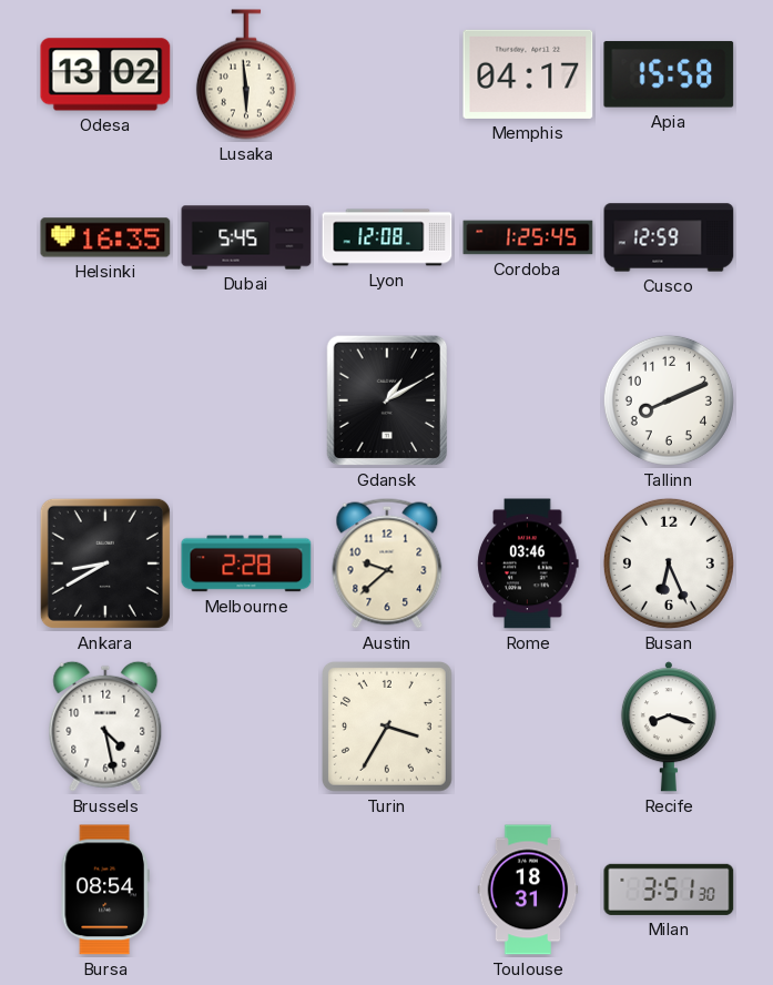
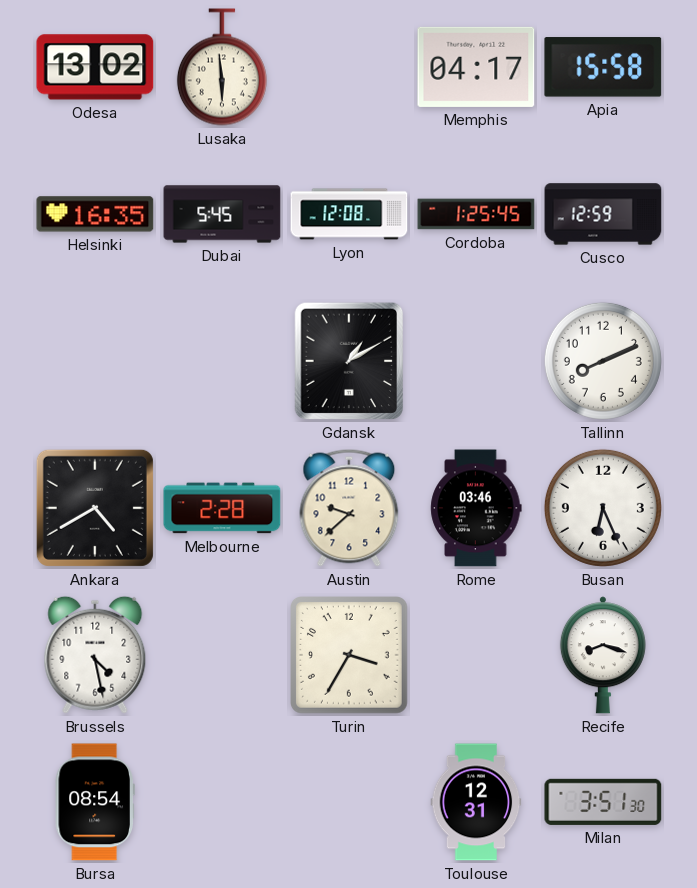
Ankara: 8:40 -> 4:40 (95, 508)
Toulouse: 18:31 -> 12:31 (476, 802)
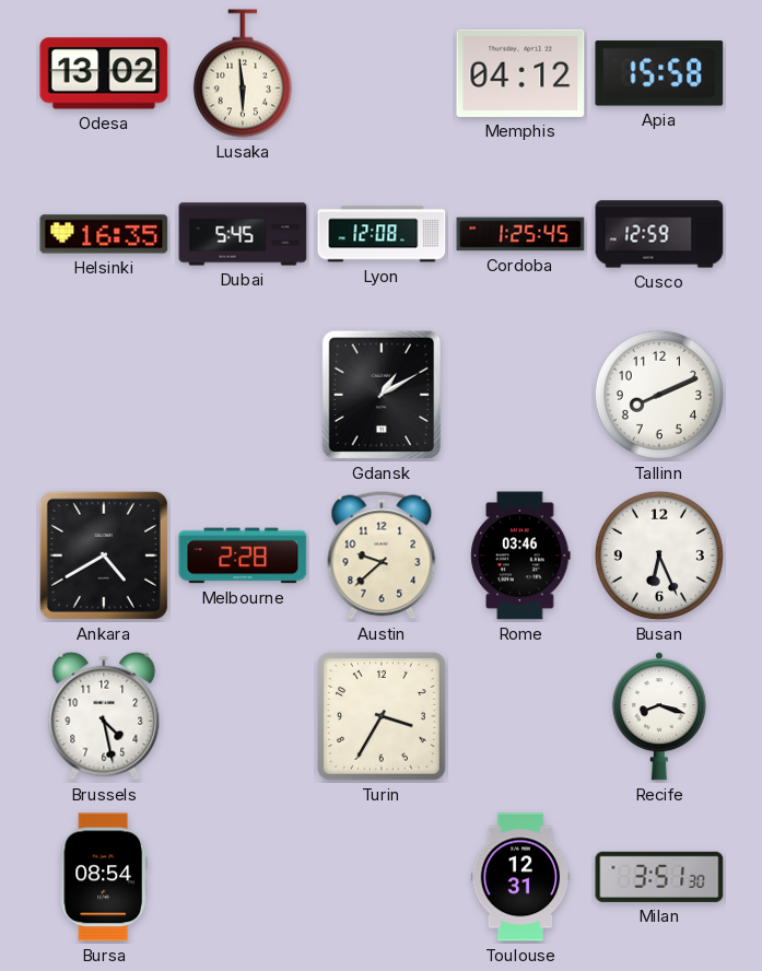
Memphis: 04:17 -> 04:12 (520, 73)
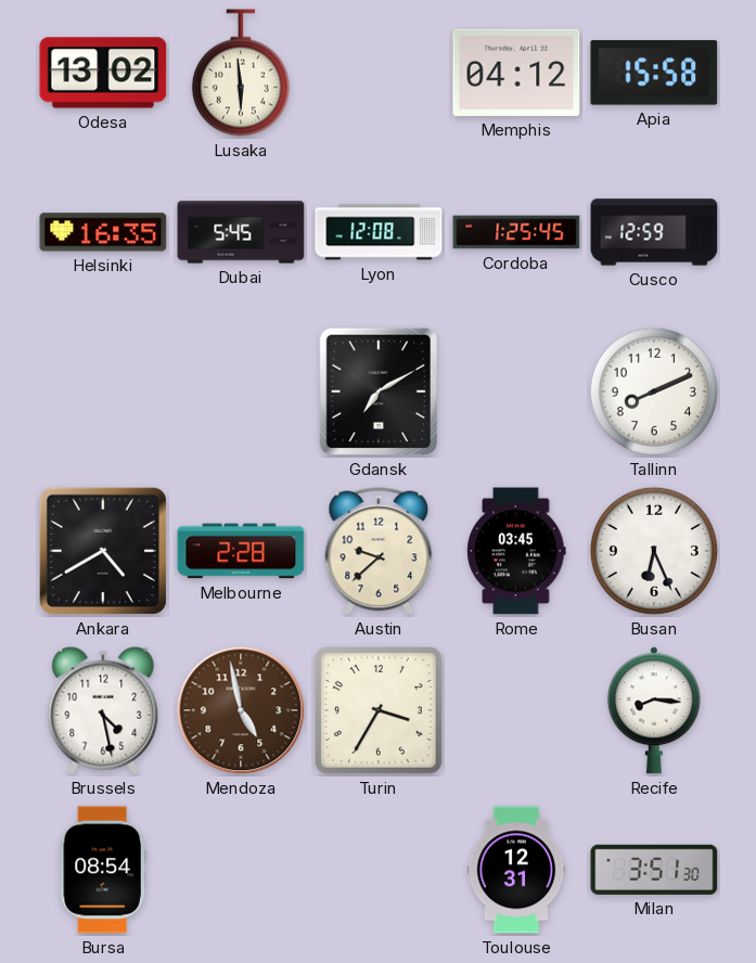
Gdansk: 1:10 -> 7:10 (379, 391)
Rome: 03:46 -> 03:45 (516, 551)
Mendoza: none -> 4:58 (241, 710)
Recife: 8:18 -> 8:16 (654, 710)
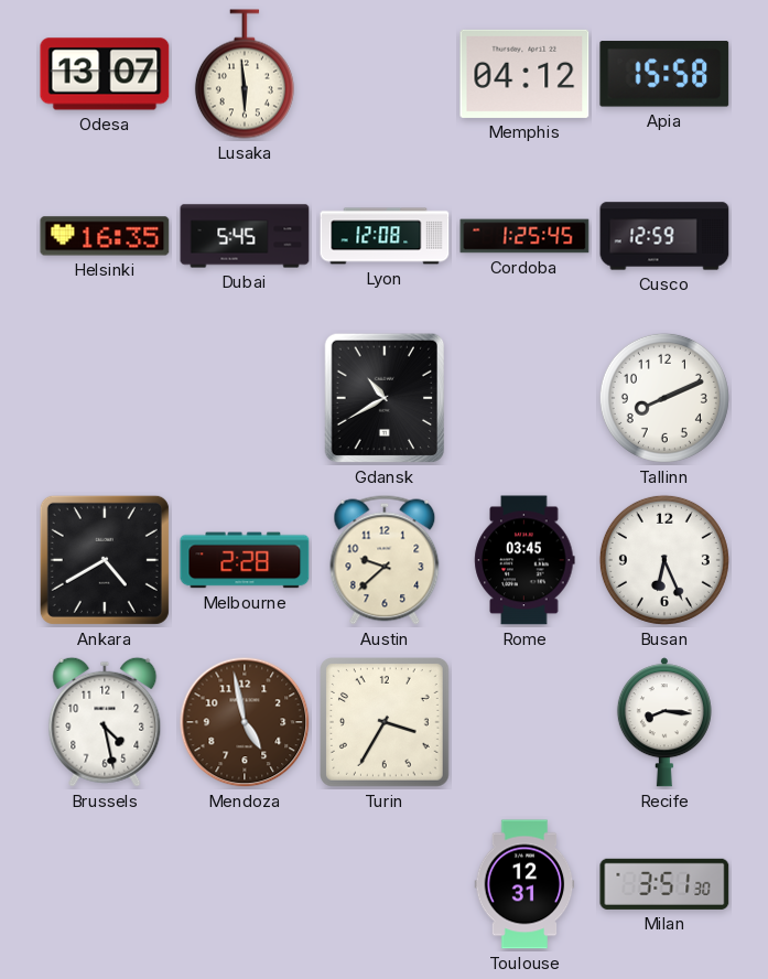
Odesa: 13:02 -> 13:07 (105, 74)
Gdansk: 7:10 -> 10:40 (385, 398)
Bursa: 08:54 -> none (103, 870)
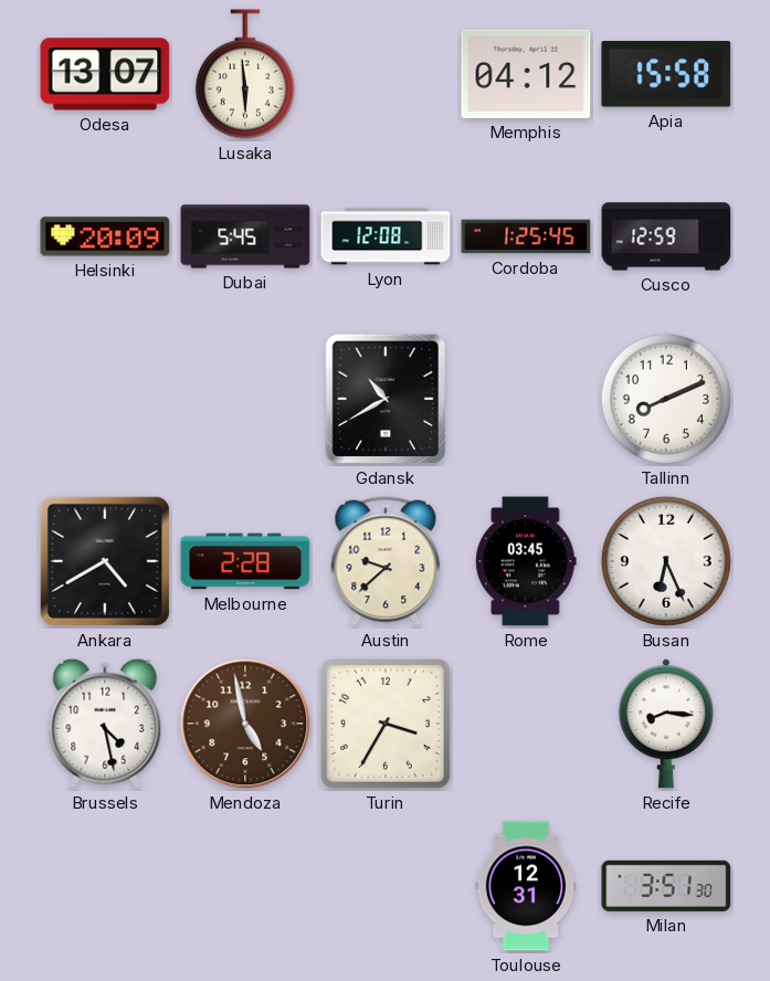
Helsinki: 16:35 -> 20:09 (105, 236)
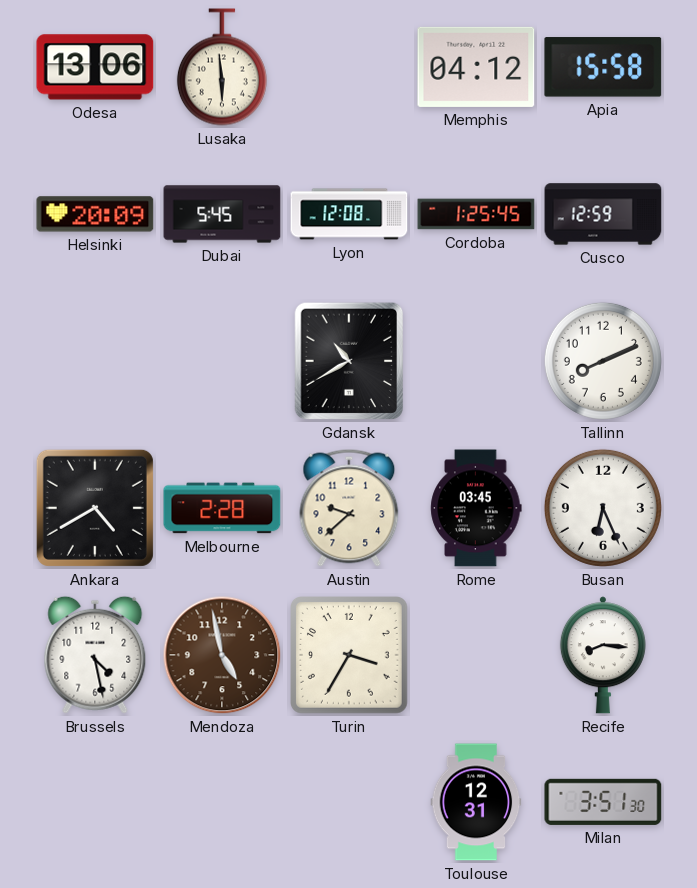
Odesa: 13:07 -> 13:06 (95, 67)
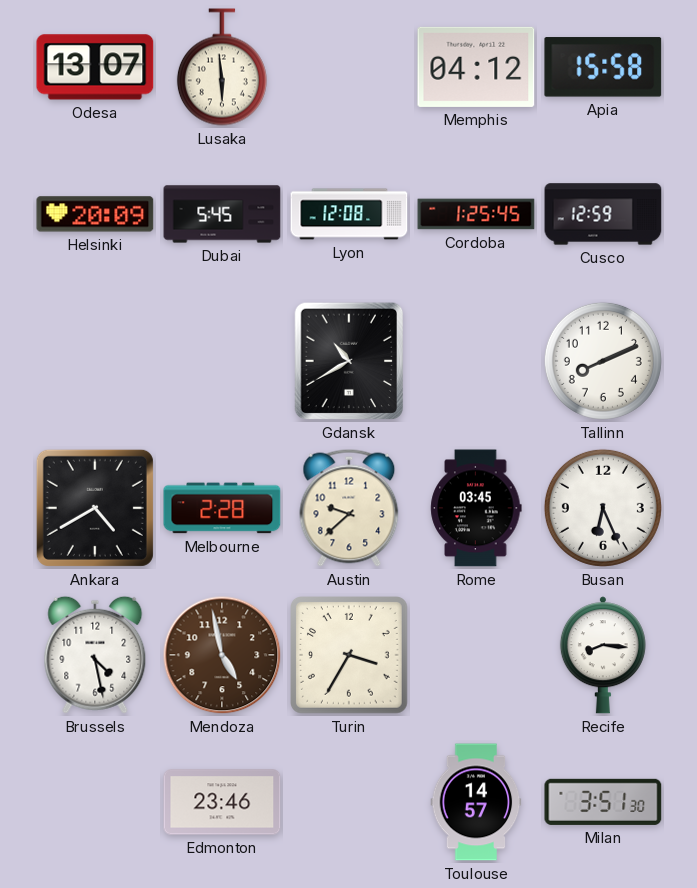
Odesa: 13:06 -> 13:07 (95, 67)
Edmonton: none -> 23:46 (222, 802)
Toulouse: 12:31 -> 14:57 (476, 802)
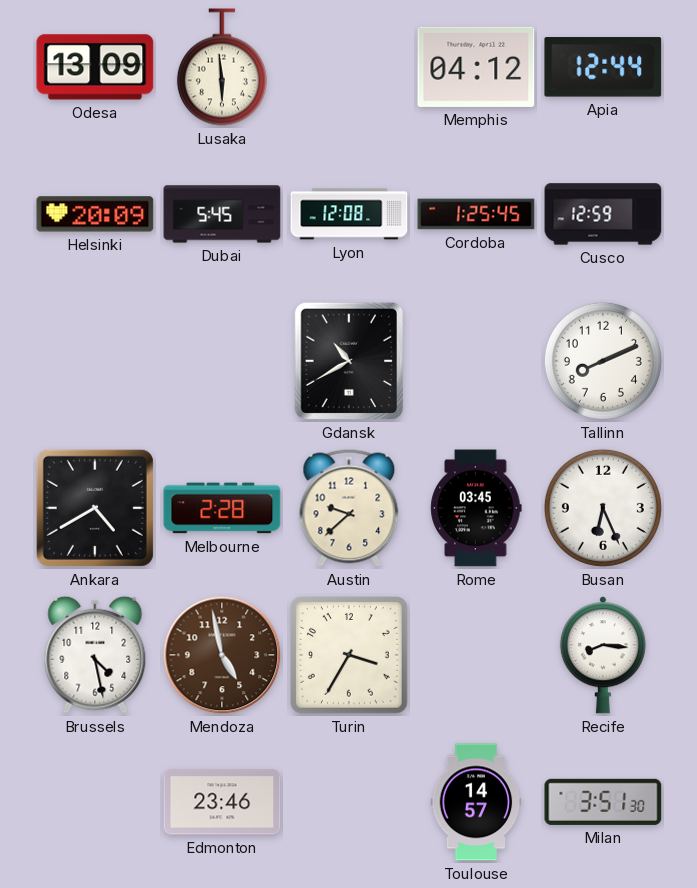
Odesa: 13:07 -> 13:09 (95, 67)
Apia: 15:58 -> 12:44 (603, 67)
